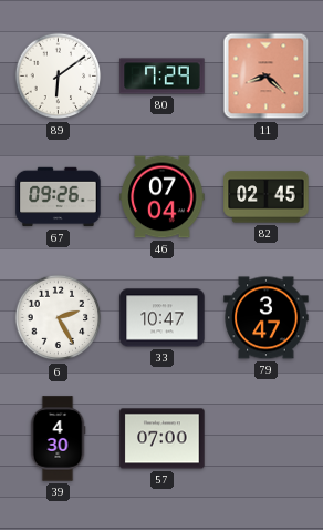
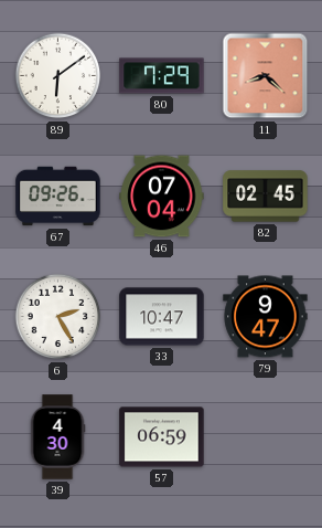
79: 3:47 -> 9:47 (266, 317)
57: 07:00 -> 06:59 (162, 437)
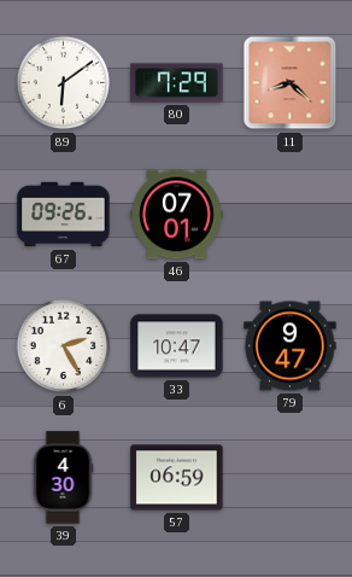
46: 07:04 -> 07:01 (177, 215)
82: 02:45 -> none (266, 197)
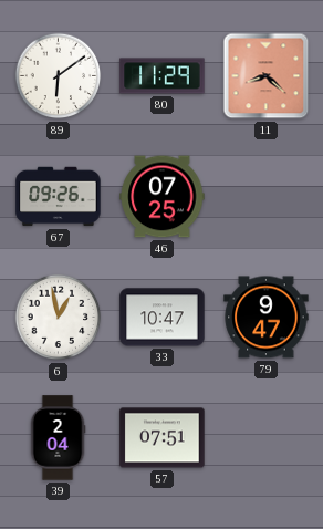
80: 7:29 -> 11:29 (163, 76)
46: 07:01 -> 07:25 (163, 197)
6: 2:25 -> 12:58 (59, 318)
39: 4:30 -> 2:04 (58, 438)
57: 06:59 -> 07:51 (163, 438)
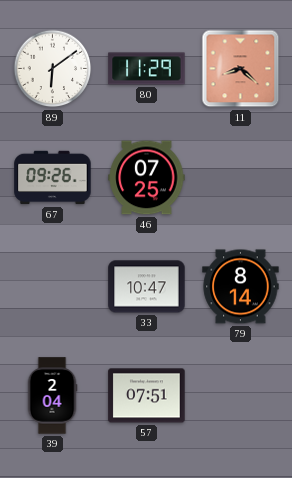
6: 12:58 -> none (59, 318)
79: 9:47 -> 8:14 (241, 287)
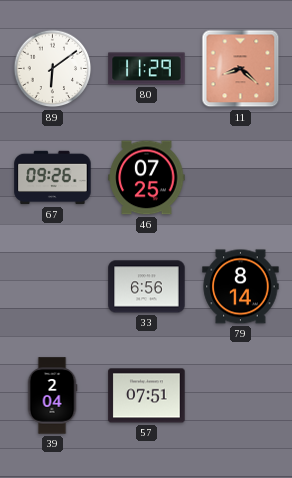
33: 10:47 -> 6:56 (147, 287)
